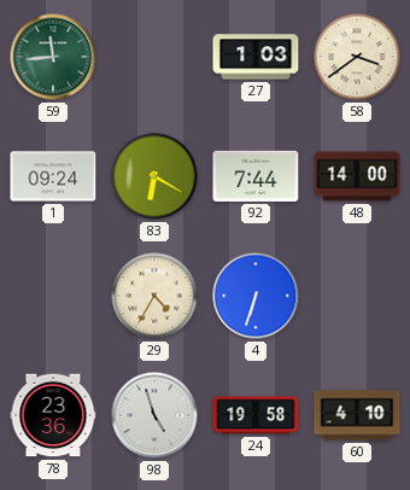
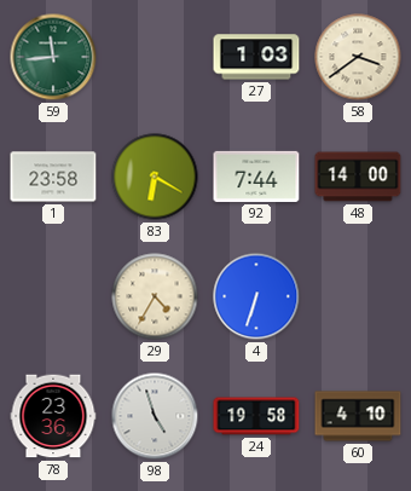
1: 09:24 -> 23:58 (53, 177)
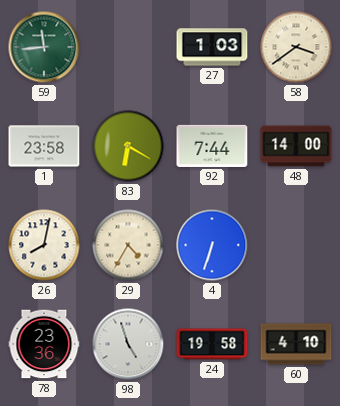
26: none -> 8:02 (44, 245)
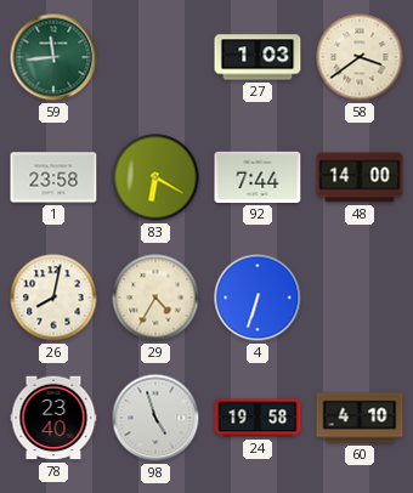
78: 23:36 -> 23:40 (53, 418)
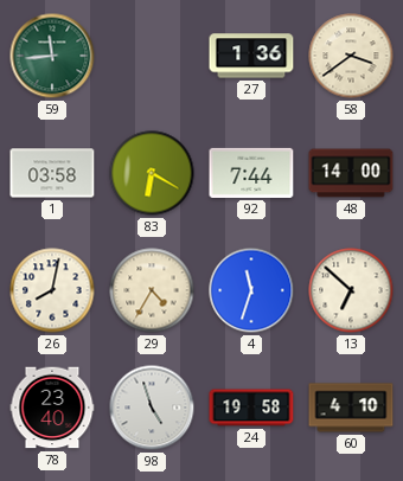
27: 1:03 -> 1:36 (251, 56)
1: 23:58 -> 03:58 (52, 173)
4: 6:33 -> 11:33 (251, 290)
13: none -> 6:52 (351, 290)
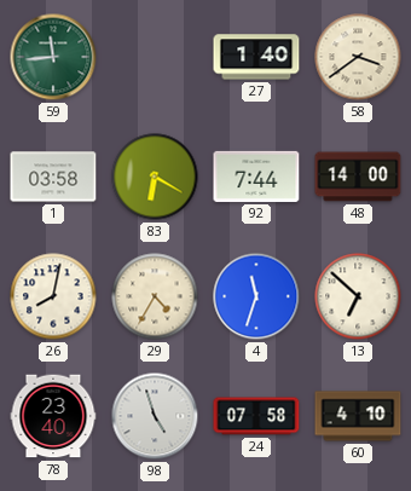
27: 1:36 -> 1:40 (256, 57)
24: 19:58 -> 07:58 (256, 416)
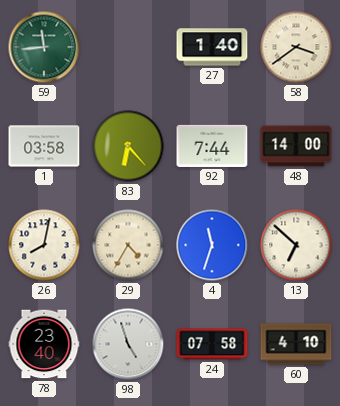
83: 6:20 -> 6:23 (128, 146)
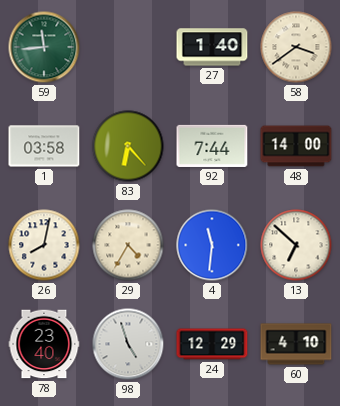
4: 11:33 -> 11:31 (212, 245)
24: 07:58 -> 12:29 (212, 344)
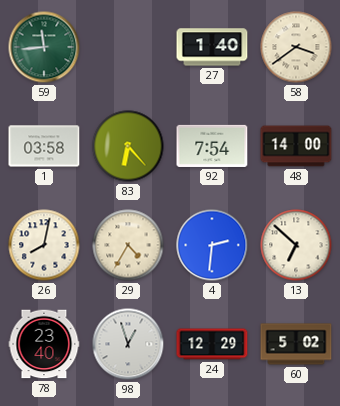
92: 7:44 -> 7:54 (212, 146)
4: 11:31 -> 2:31 (212, 245)
98: 4:57 -> 12:57 (128, 344)
60: 4:10 -> 5:02 (296, 344)
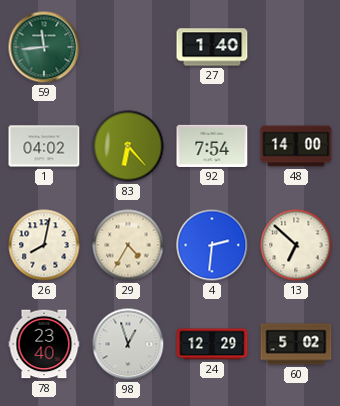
58: 3:39 -> none (296, 47)
1: 03:58 -> 04:02 (44, 146)
